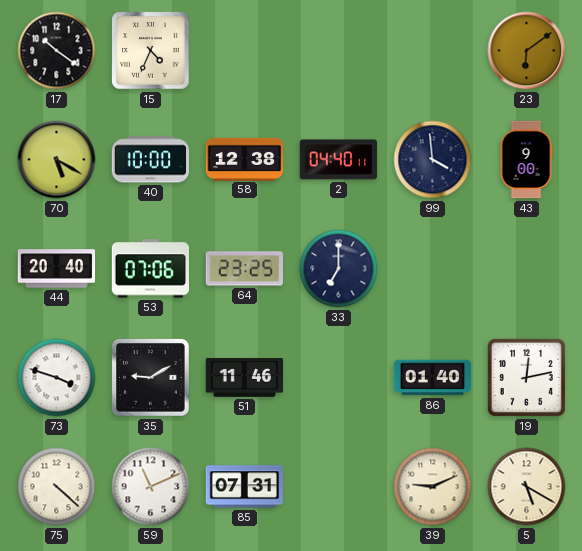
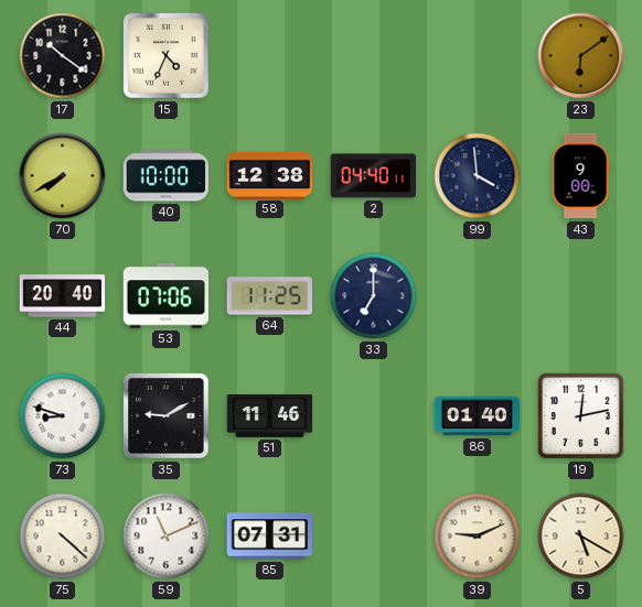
70: 5:20 -> 7:40 (63, 176)
64: 23:25 -> 11:25 (270, 296)
73: 3:48 -> 8:48 (63, 416)
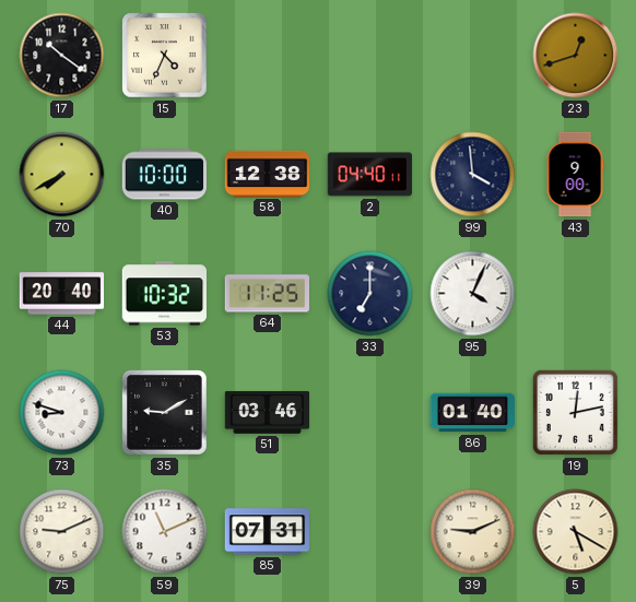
23: 6:09 -> 12:42 (576, 56)
53: 07:06 -> 10:32 (164, 294)
95: none -> 4:04 (473, 294)
51: 11:46 -> 03:46 (268, 413)
75: 4:22 -> 9:11 (62, 532)
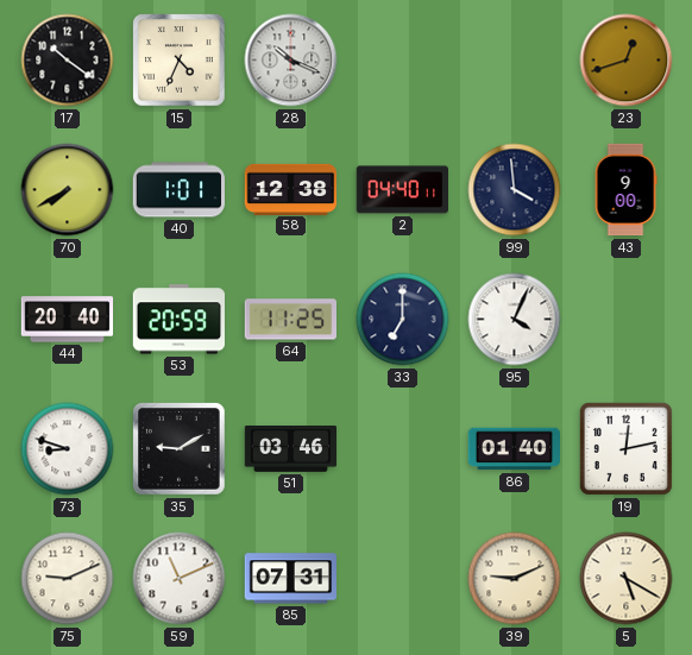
28: none -> 10:19 (291, 61)
40: 10:00 -> 1:01 (178, 190)
53: 10:32 -> 20:59 (178, 320)
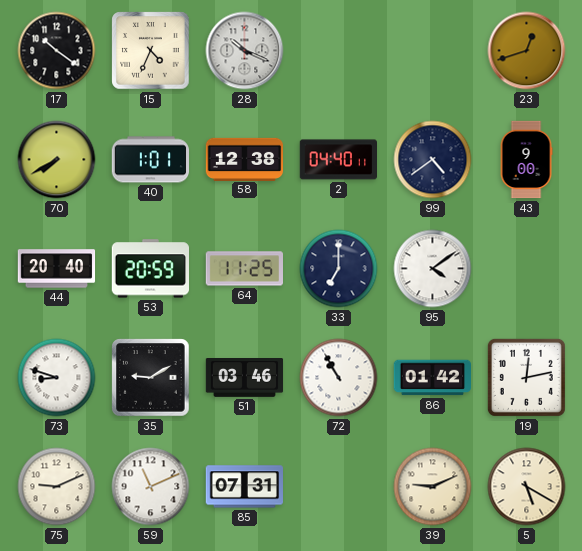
99: 3:59 -> 4:39 (433, 160)
95: 4:04 -> 4:09 (433, 269)
72: none -> 10:55 (339, 378)
86: 01:40 -> 01:42 (433, 378)
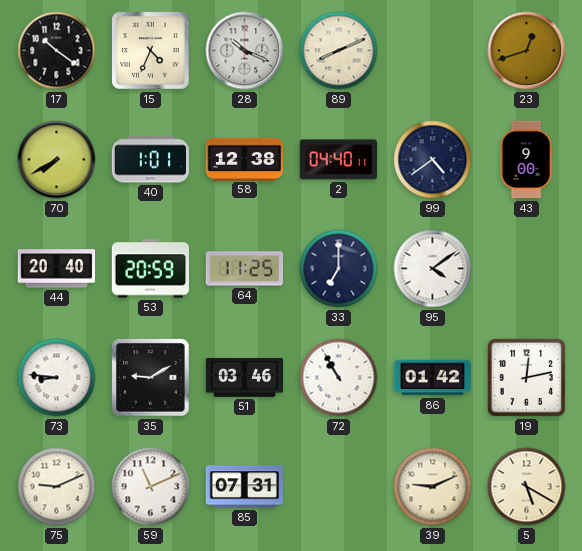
89: none -> 8:11 (339, 51)
73: 8:48 -> 8:46 (57, 378)
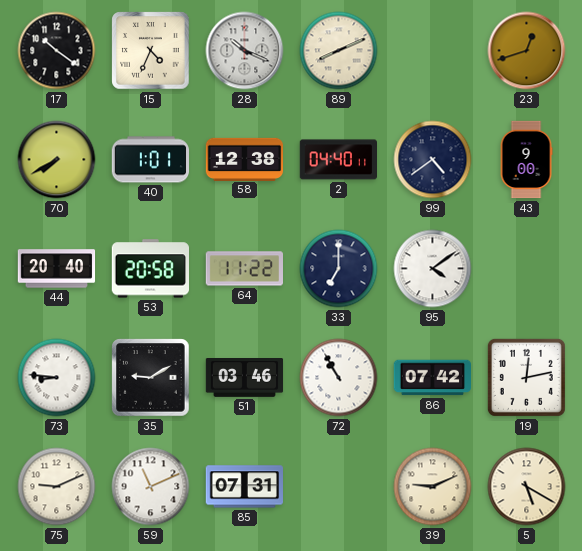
53: 20:59 -> 20:58 (150, 269)
64: 11:25 -> 11:22 (245, 269)
86: 01:42 -> 07:42 (433, 378)
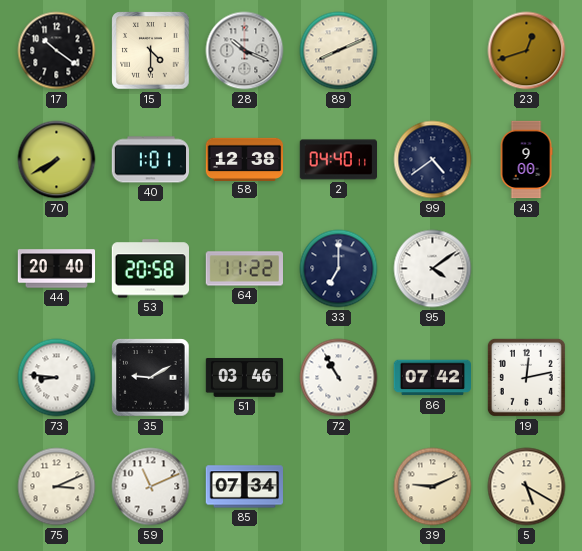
15: 4:34 -> 4:30 (151, 51)
75: 9:11 -> 3:11 (57, 487)
85: 07:31 -> 07:34 (244, 487)
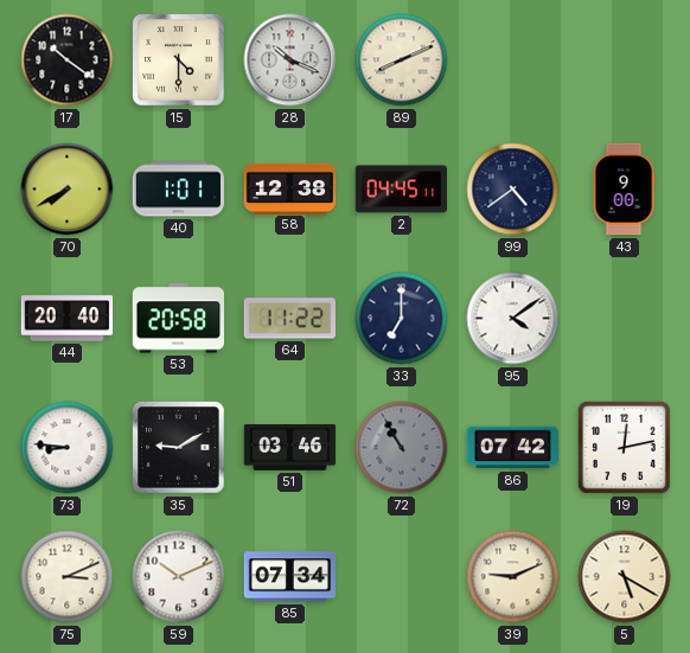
23: 12:42 -> none (527, 51)
2: 04:40 -> 04:45 (401, 190)
72 dial: white -> grey (402, 448)
59: 11:11 -> 10:11 (179, 577)
